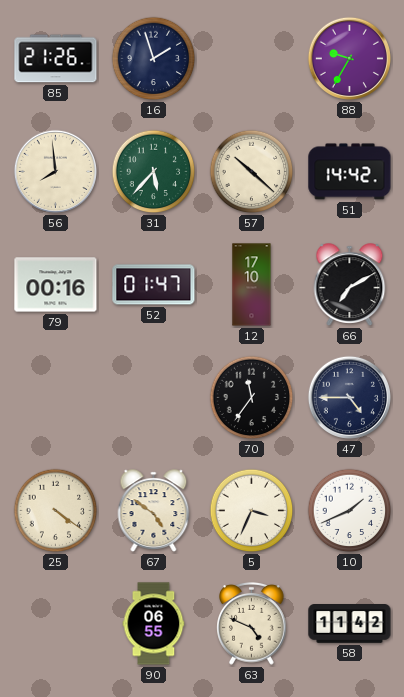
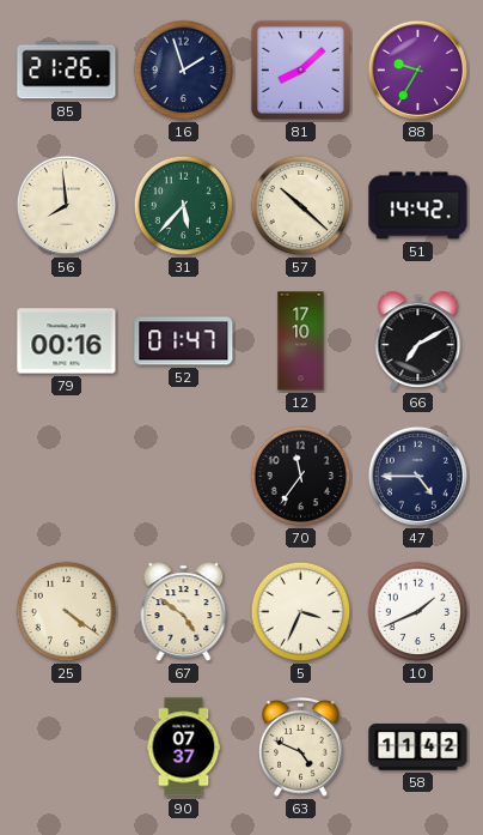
81: none -> 8:08 (300, 69)
90: 06:55 -> 07:37 (184, 748)
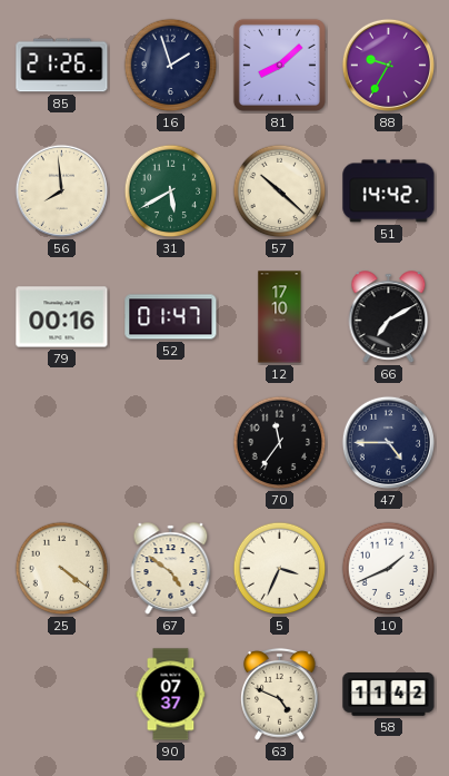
31: 5:37 -> 5:40 (171, 191)
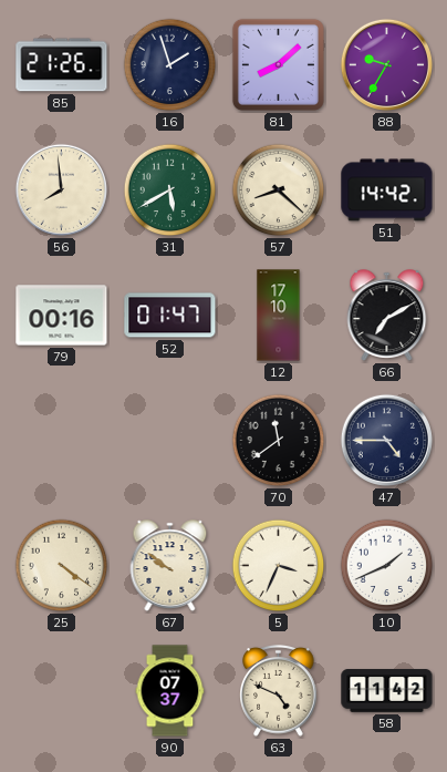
57: 10:22 -> 8:22 (279, 191)
70: 11:36 -> 11:39 (279, 441)
67: 4:51 -> 9:51 (170, 566)
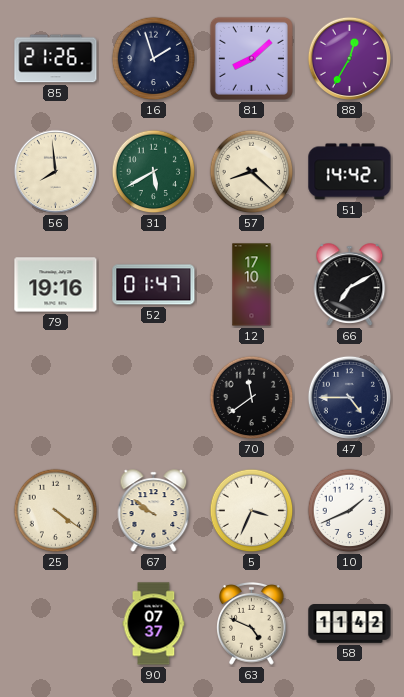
88: 9:35 -> 12:35 (349, 58)
79: 00:16 -> 19:16 (56, 285)
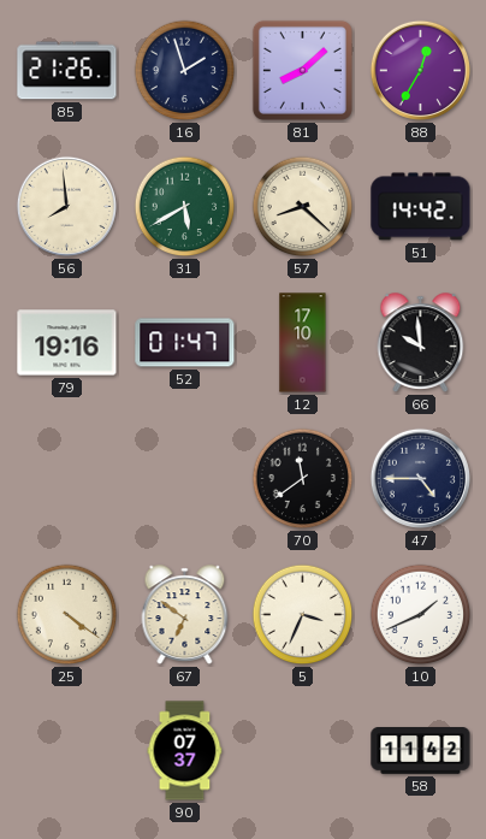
66: 7:10 -> 9:59 (421, 343)
67: 9:51 -> 6:51 (185, 615)
63: 4:49 -> none (252, 624)
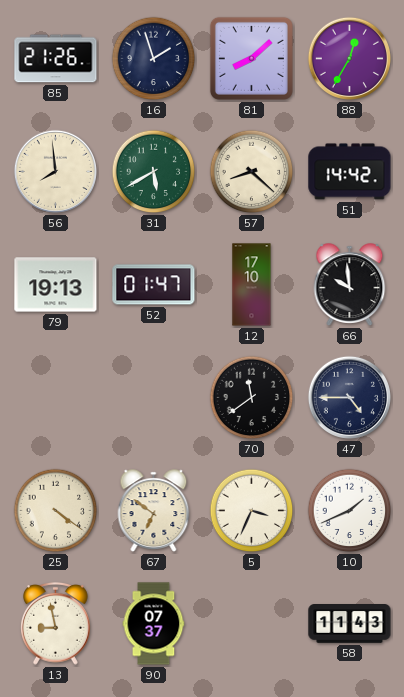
79: 19:16 -> 19:13 (56, 285)
13: none -> 8:58 (56, 624)
58: 11:42 -> 11:43 (350, 624)
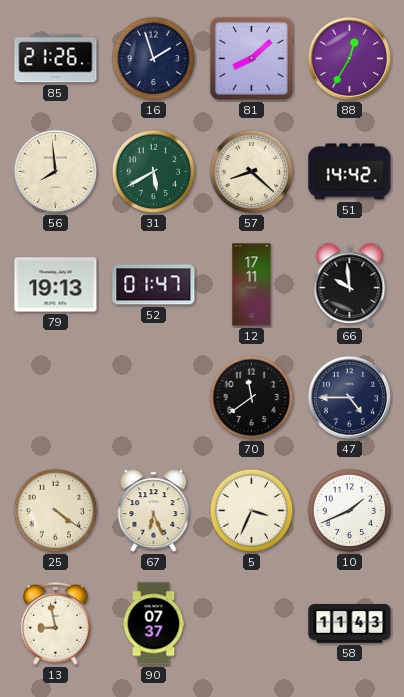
12: 17:10 -> 17:11 (252, 285)
67: 6:51 -> 6:26 (154, 511)
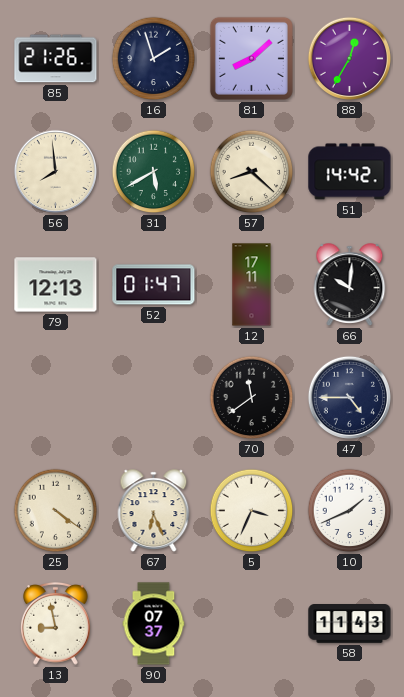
79: 19:13 -> 12:13 (56, 285)
66: 9:59 -> 10:01 (350, 285)
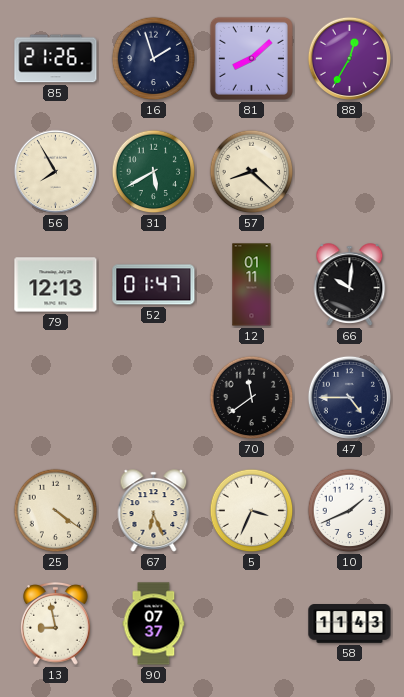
56: 7:59 -> 7:55 (55, 171)
51: 14:42 -> none (350, 172)
12: 17:11 -> 01:11 (252, 285)
